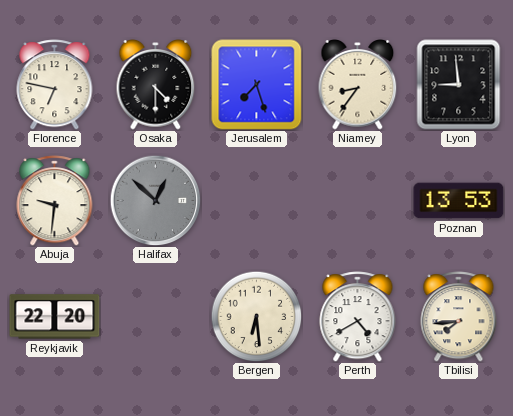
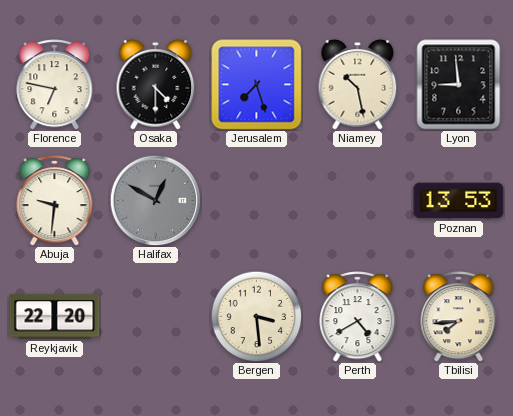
Niamey: 8:36 -> 10:28 (358, 85)
Halifax: 12:52 -> 12:50 (155, 200)
Bergen: 6:29 -> 3:29 (256, 316)
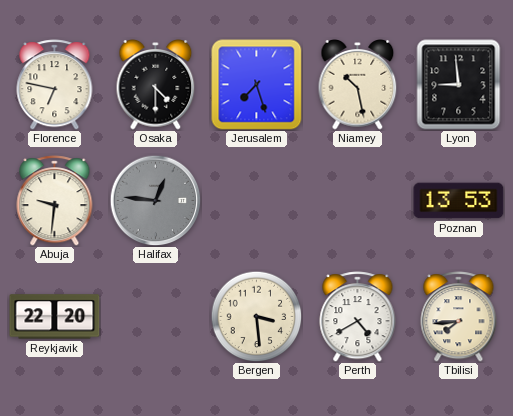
Halifax: 12:50 -> 12:46 (155, 200)
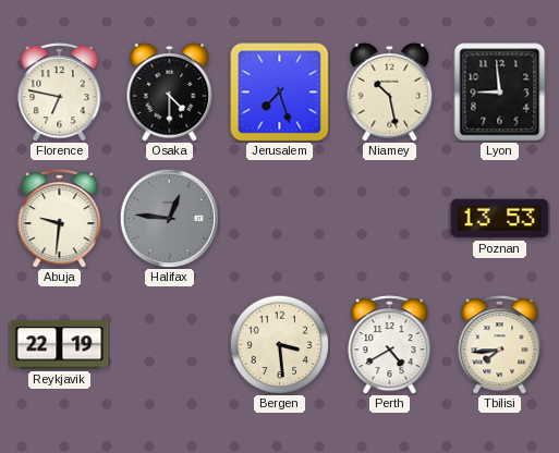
Reykjavik: 22:20 -> 22:19 (60, 345)
